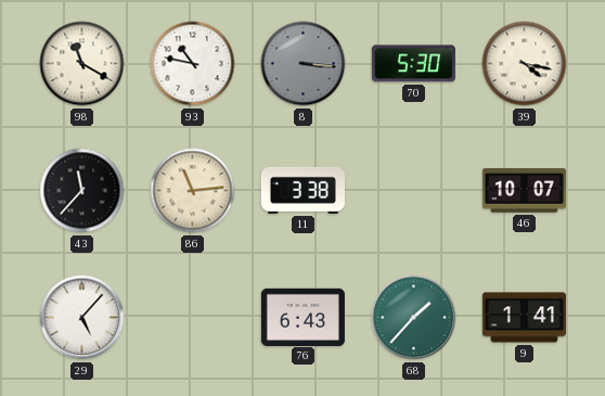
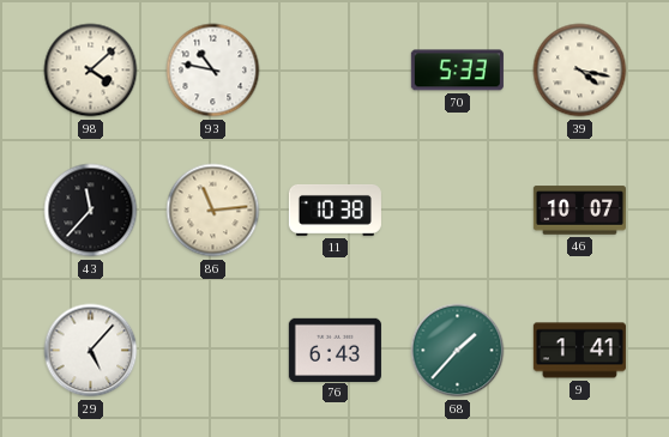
98: 11:20 -> 4:08 (91, 71)
8: 3:16 -> none (304, 64)
70: 5:30 -> 5:33 (457, 71)
11: 3:38 -> 10:38 (334, 210)
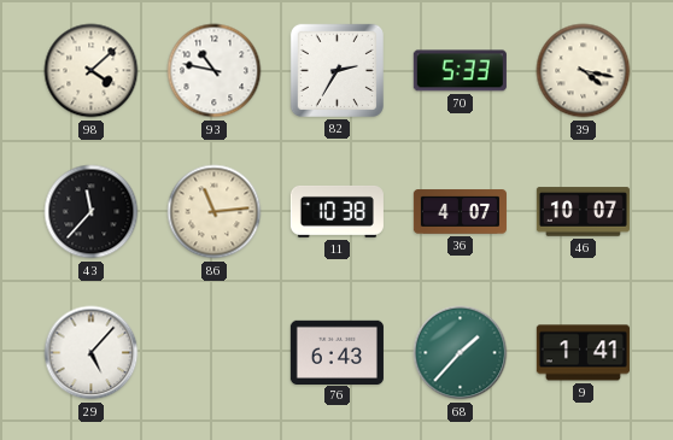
82: none -> 2:35 (336, 70)
36: none -> 4:07 (460, 212)
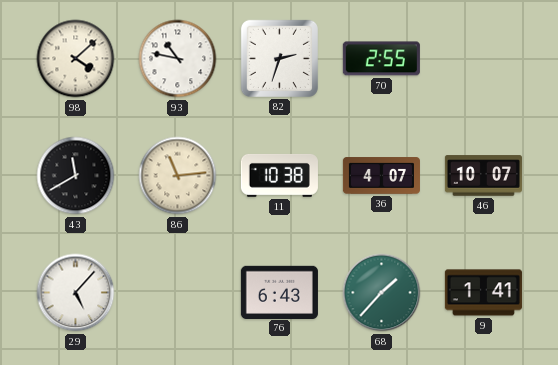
82: 2:35 -> 2:33 (279, 58)
70: 5:33 -> 2:55 (381, 59)
39: 4:17 -> none (584, 71)
43: 11:37 -> 11:40 (76, 176)
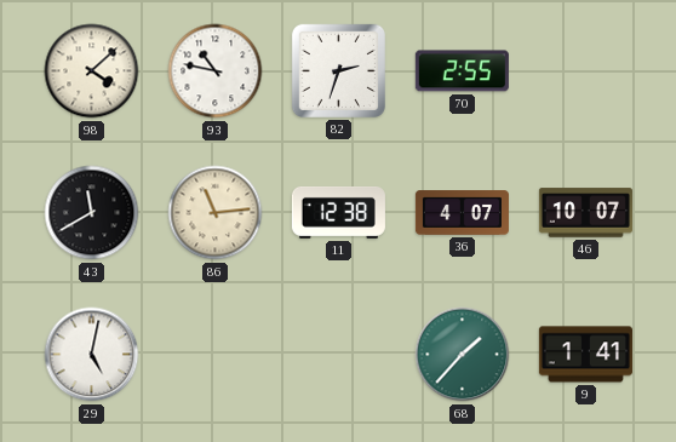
11: 10:38 -> 12:38 (338, 212)
29: 5:07 -> 5:02 (92, 355)
76: 6:43 -> none (279, 292)
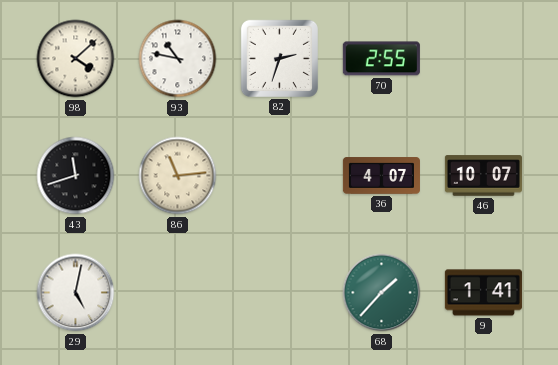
43: 11:40 -> 11:42 (76, 176)
11: 12:38 -> none (338, 212)
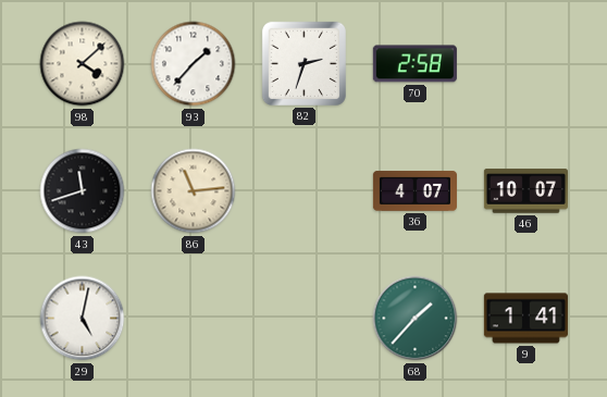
93: 10:47 -> 1:37 (194, 64)
70: 2:55 -> 2:58 (414, 64)
